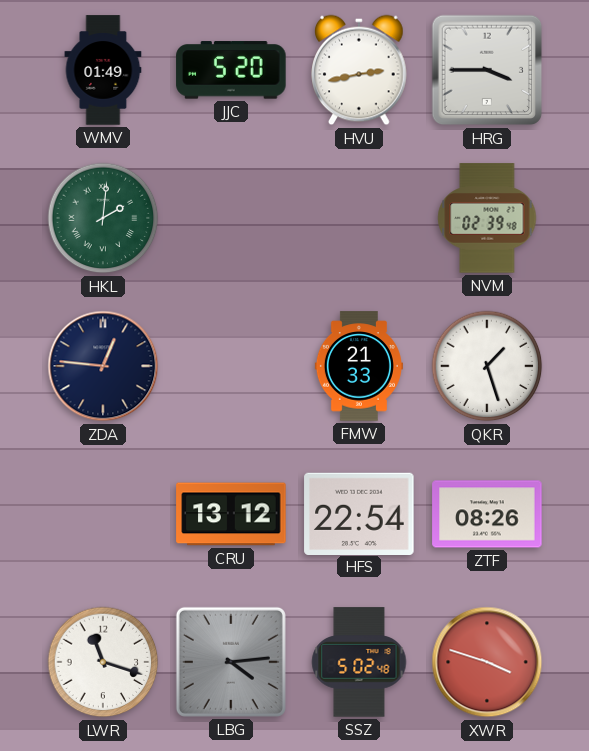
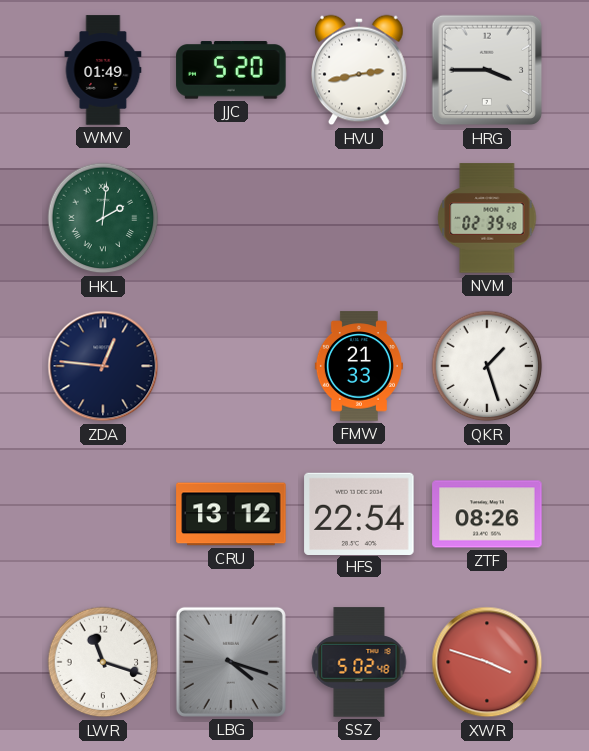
LBG: 4:14 -> 4:18 (231, 662)
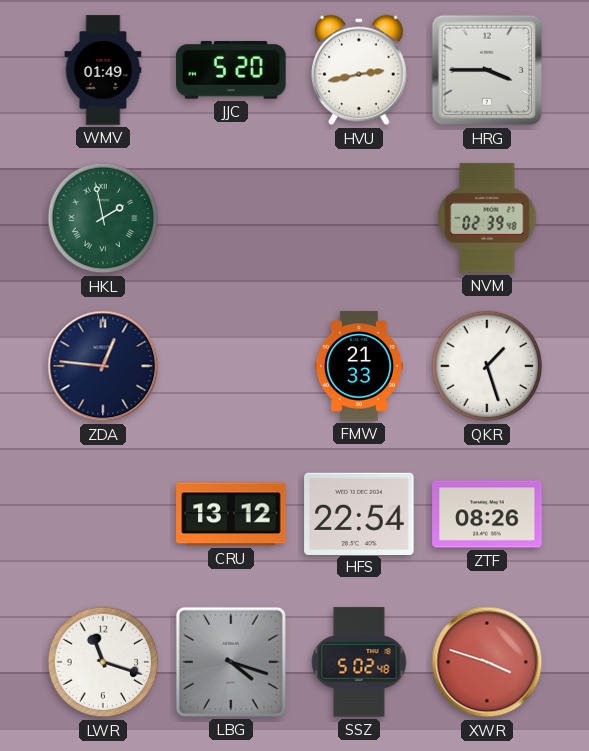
HKL: 2:01 -> 1:58 (103, 218)
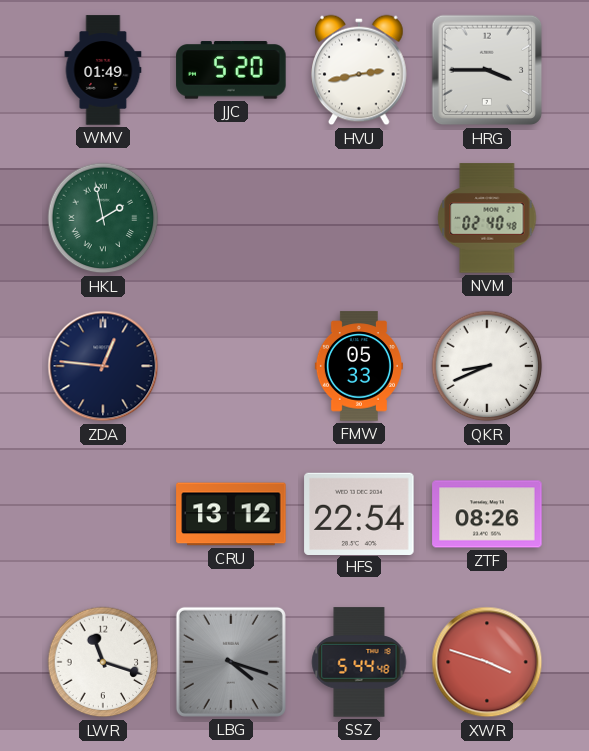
NVM: 02:39 -> 02:40 (487, 218)
FMW: 21:33 -> 05:33 (359, 366)
QKR: 1:27 -> 8:41 (487, 366)
SSZ: 5:02 -> 5:44 (359, 662)
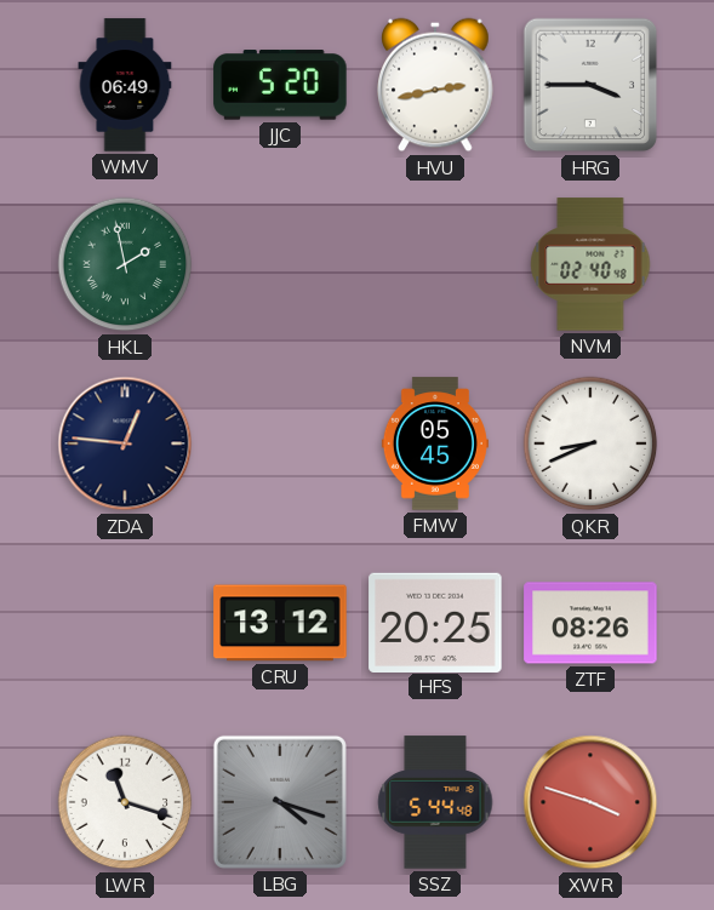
WMV: 01:49 -> 06:49 (125, 85)
FMW: 05:33 -> 05:45 (435, 443)
HFS: 22:54 -> 20:25 (435, 622)
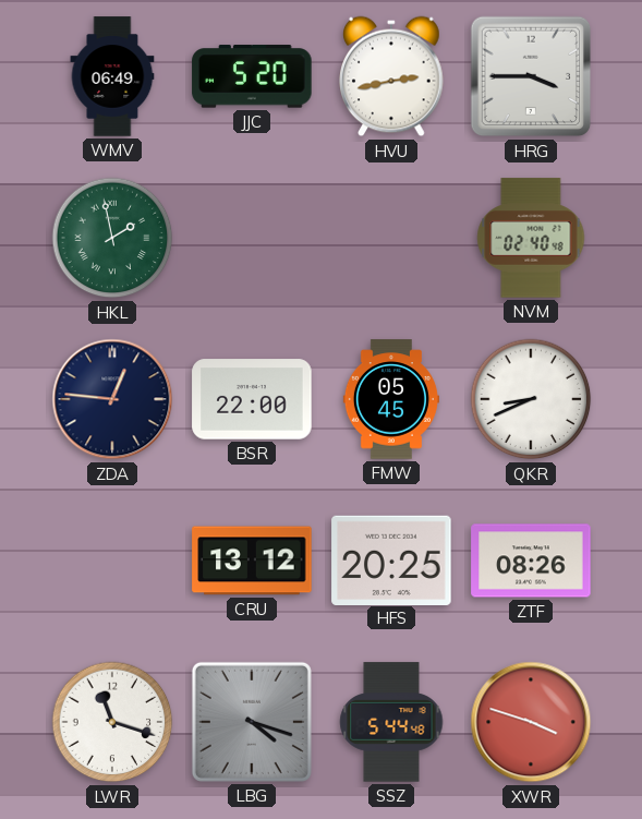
BSR: none -> 22:00 (252, 399)
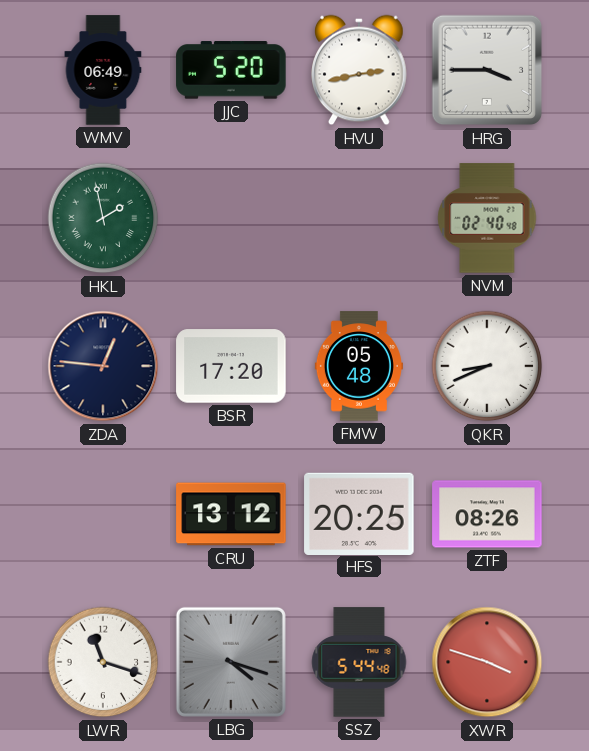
BSR: 22:00 -> 17:20 (231, 366)
FMW: 05:45 -> 05:48 (359, 366)
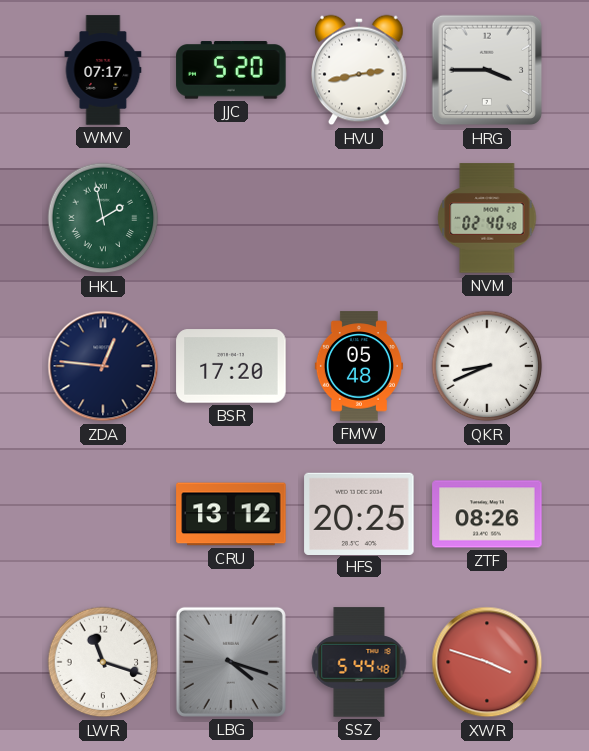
WMV: 06:49 -> 07:17 (103, 70)
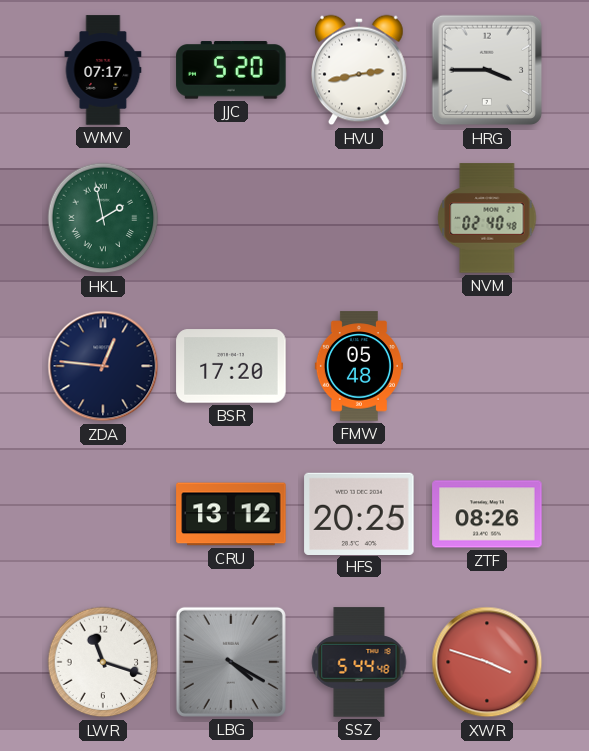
QKR: 8:41 -> none (487, 366)
LBG: 4:18 -> 4:20 (231, 662)
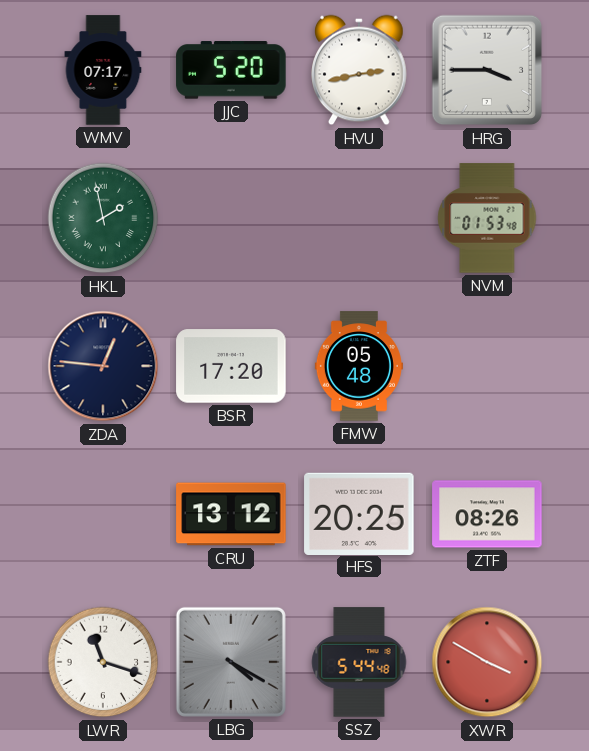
NVM: 02:40 -> 01:53 (487, 218)
XWR: 3:48 -> 3:50 (487, 662)
